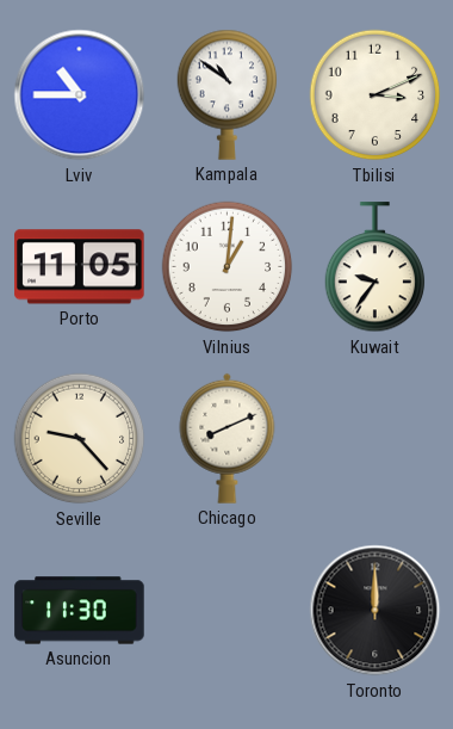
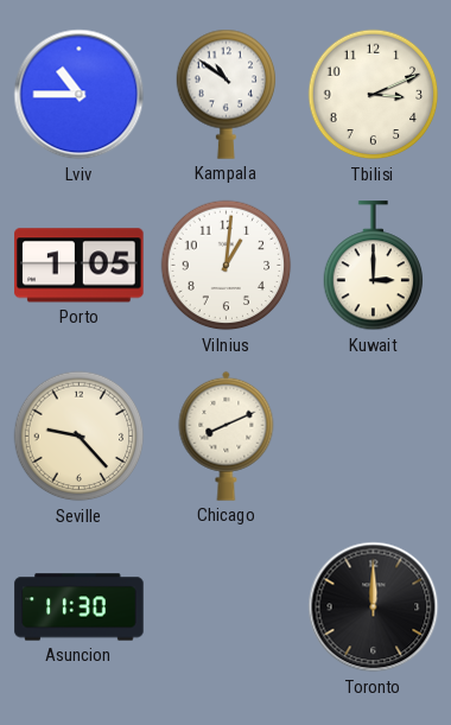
Porto: 11:05 -> 1:05 (80, 266)
Kuwait: 9:36 -> 3:00 (374, 266)
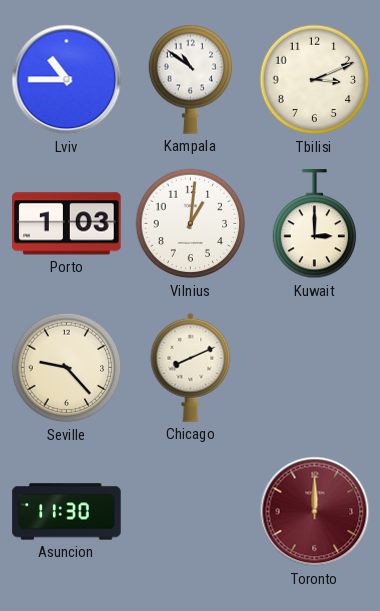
Porto: 1:05 -> 1:03 (67, 224)
Toronto dial: black -> burgundy (315, 512)
